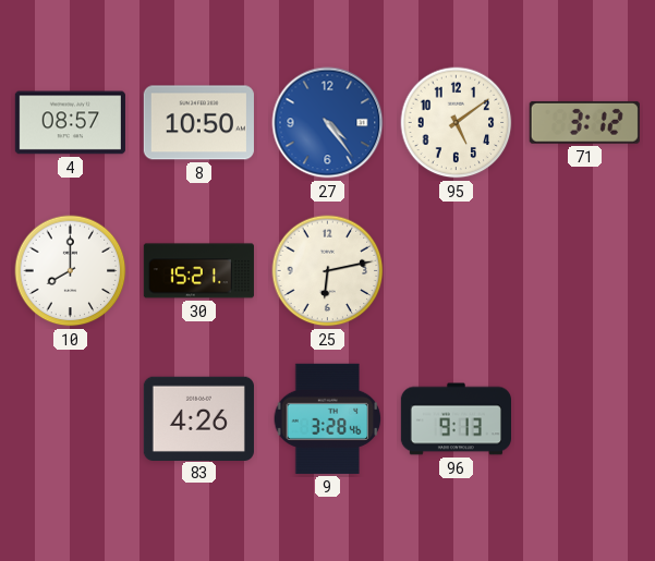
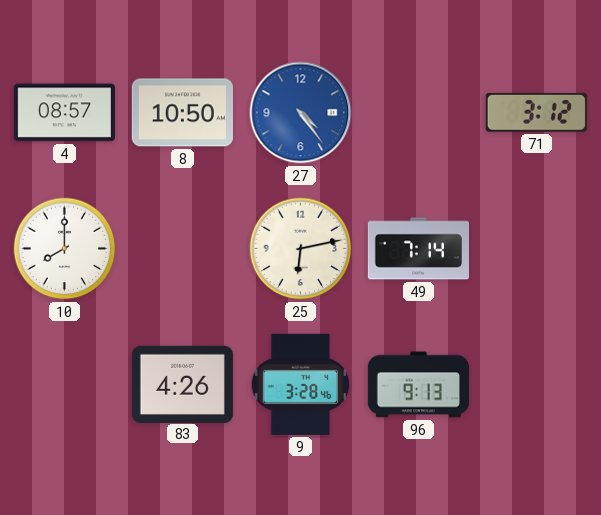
95: 5:09 -> none (457, 123)
30: 15:21 -> none (198, 271)
49: none -> 7:14 (418, 249)
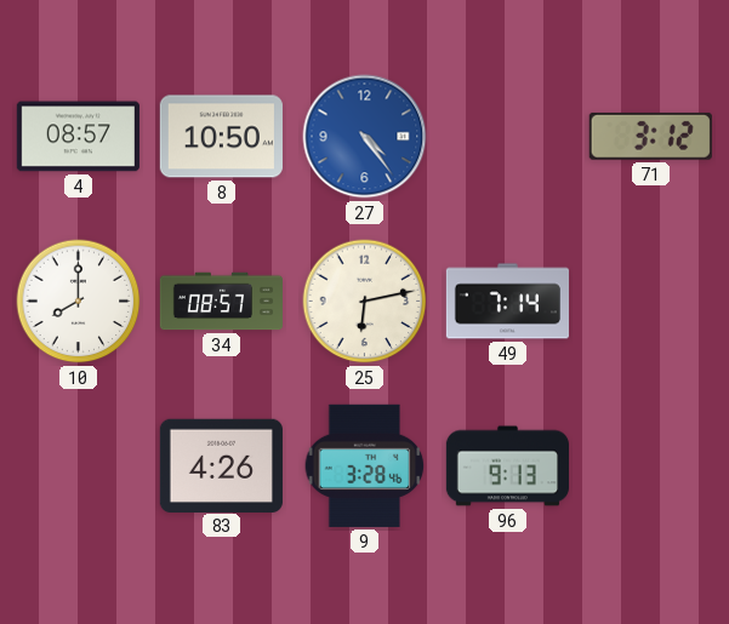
34: none -> 08:57 (221, 302)
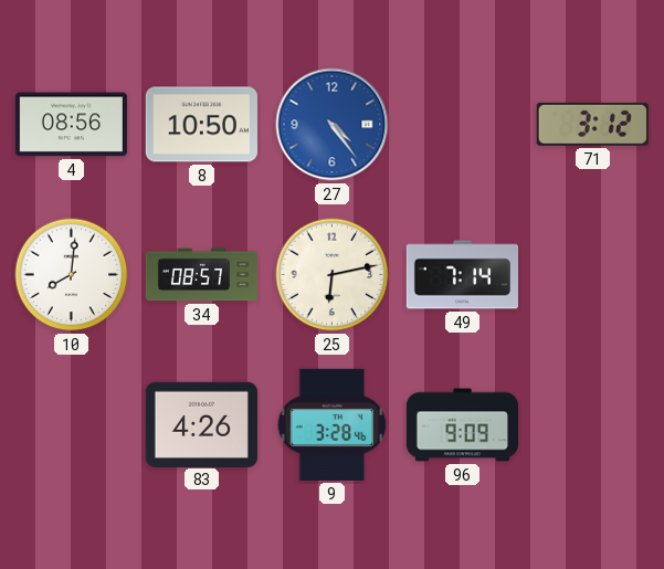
4: 08:57 -> 08:56 (71, 125)
10: 8:00 -> 8:01 (72, 275)
96: 9:13 -> 9:09 (462, 425)
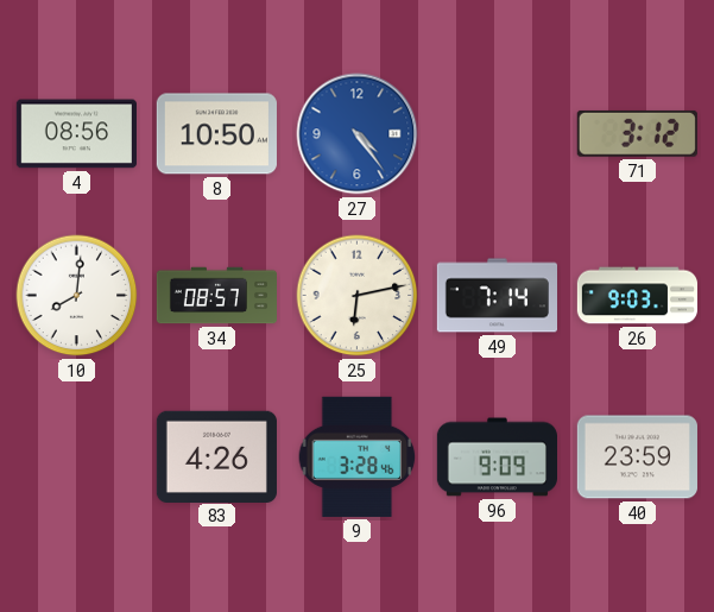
26: none -> 9:03 (637, 296)
40: none -> 23:59 (637, 458)
